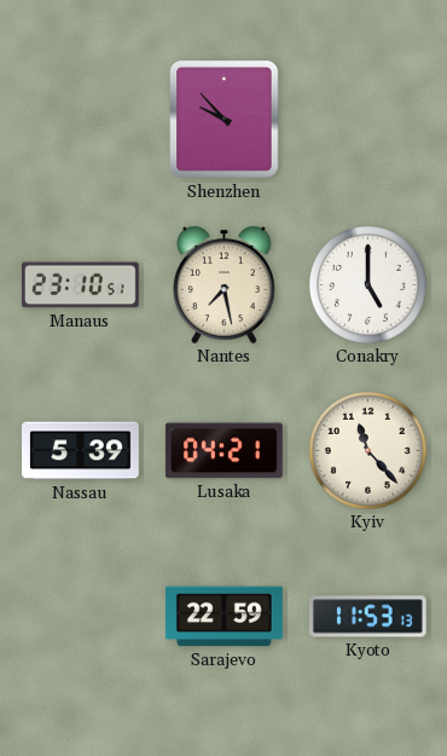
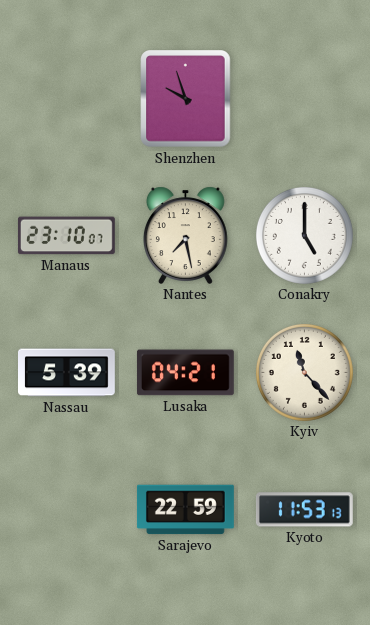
Shenzhen: 9:53 -> 9:57 (186, 99)
Manaus: 23:10:51 -> 23:10:07 (66, 236)
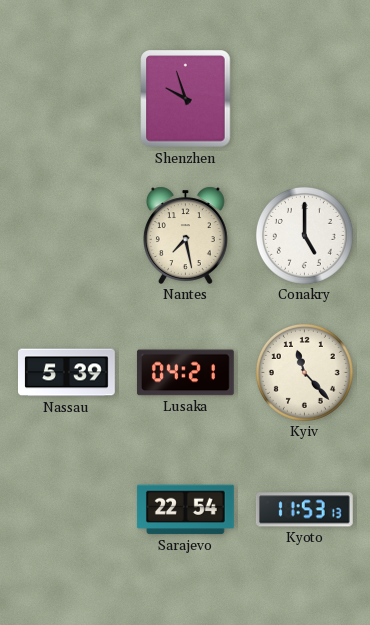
Manaus: 23:10 -> none (66, 236)
Sarajevo: 22:59 -> 22:54 (185, 510)
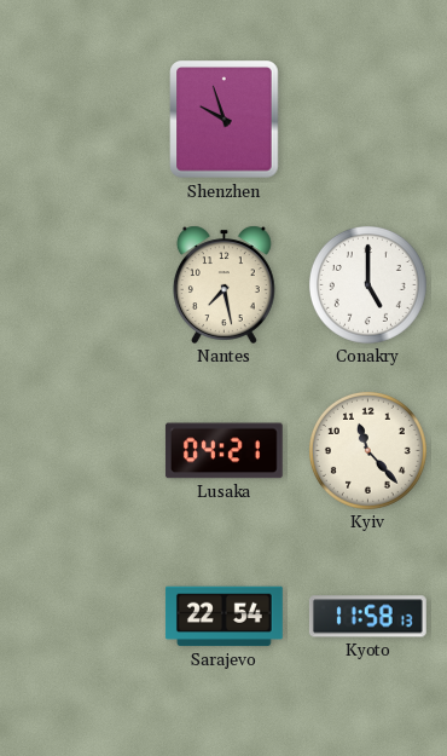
Nassau: 5:39 -> none (67, 373)
Kyoto: 11:53 -> 11:58 (367, 617)
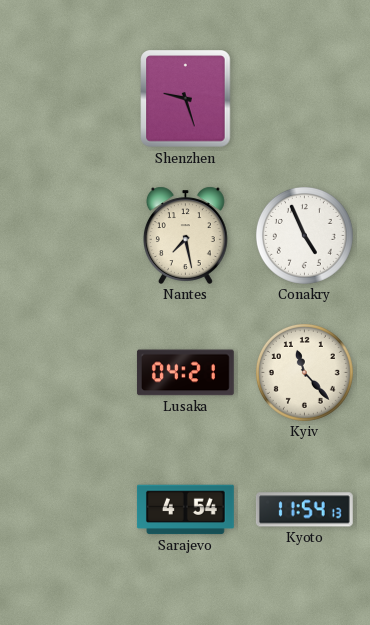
Shenzhen: 9:57 -> 9:27 (186, 99)
Conakry: 5:00 -> 4:56 (304, 235)
Sarajevo: 22:54 -> 4:54 (185, 510)
Kyoto: 11:58 -> 11:54 (304, 510)
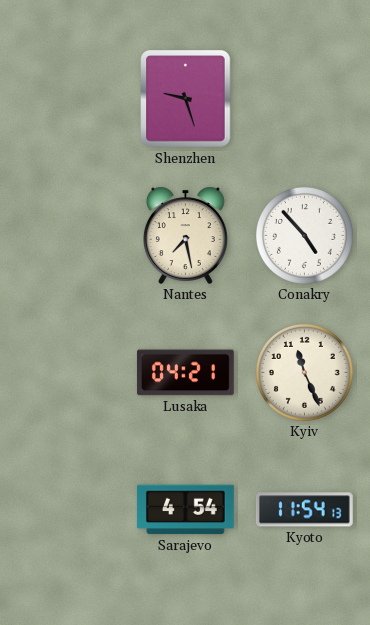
Conakry: 4:56 -> 4:53 (304, 235)
Kyiv: 11:23 -> 11:26 (304, 372)
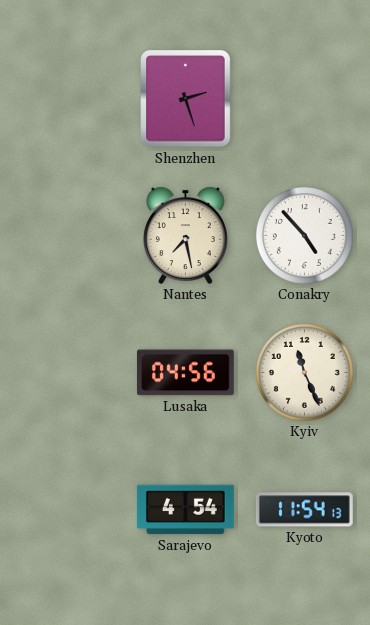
Shenzhen: 9:27 -> 2:27 (186, 99)
Lusaka: 04:21 -> 04:56 (185, 373)
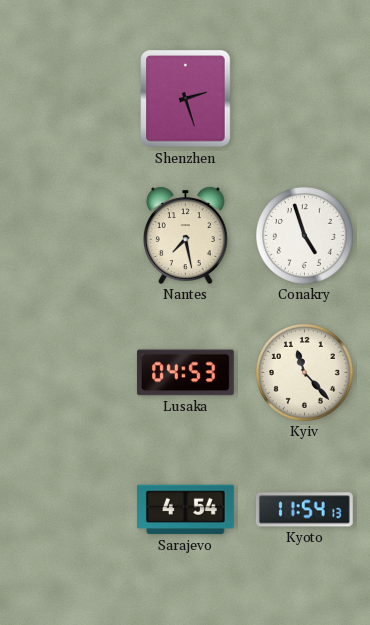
Conakry: 4:53 -> 4:57 (304, 235)
Lusaka: 04:56 -> 04:53 (185, 373)
Kyiv: 11:26 -> 11:23 (304, 372)
